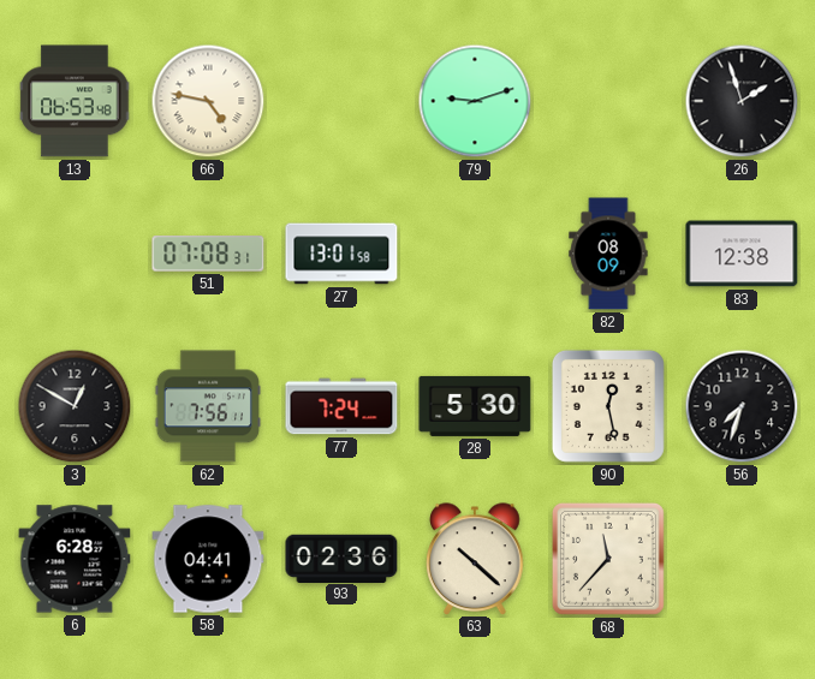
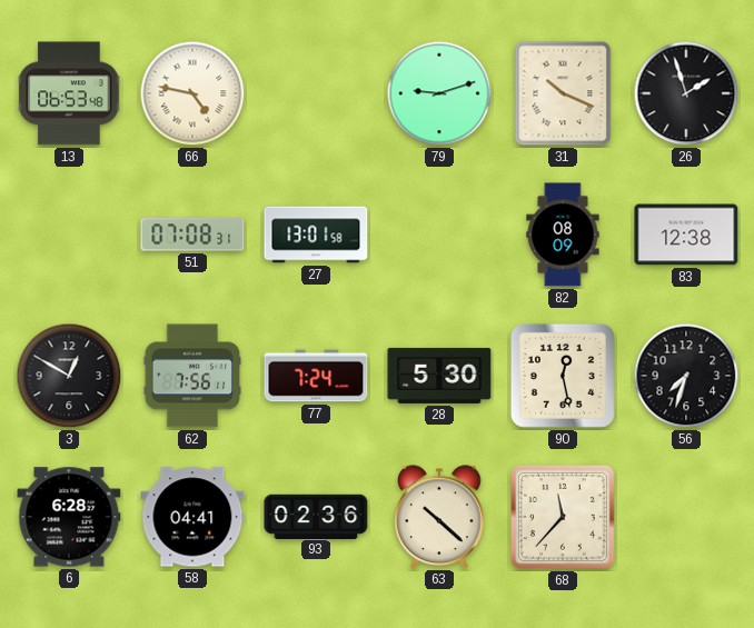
31: none -> 10:19 (563, 93)
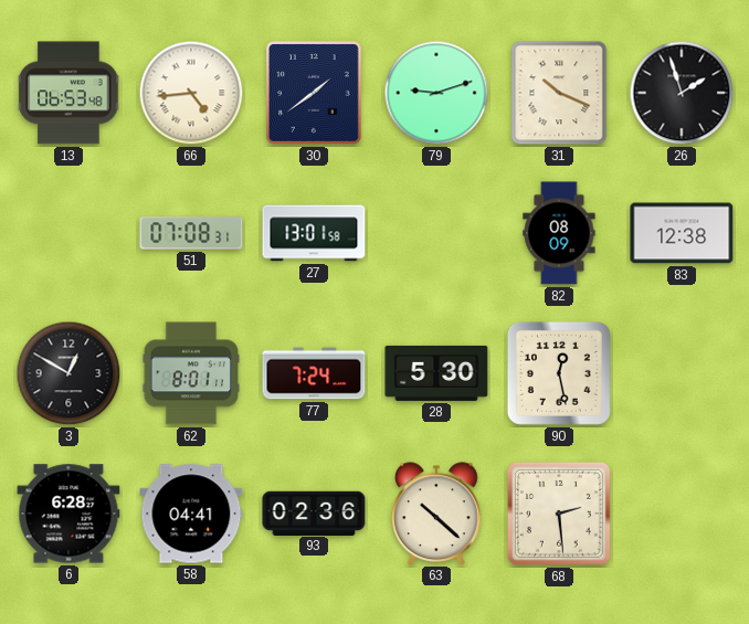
66: 4:47 -> 4:44 (191, 93)
30: none -> 1:39 (314, 93)
62: 7:56 -> 8:01 (190, 373)
56: 7:33 -> none (686, 376)
68: 11:37 -> 2:29 (559, 514)
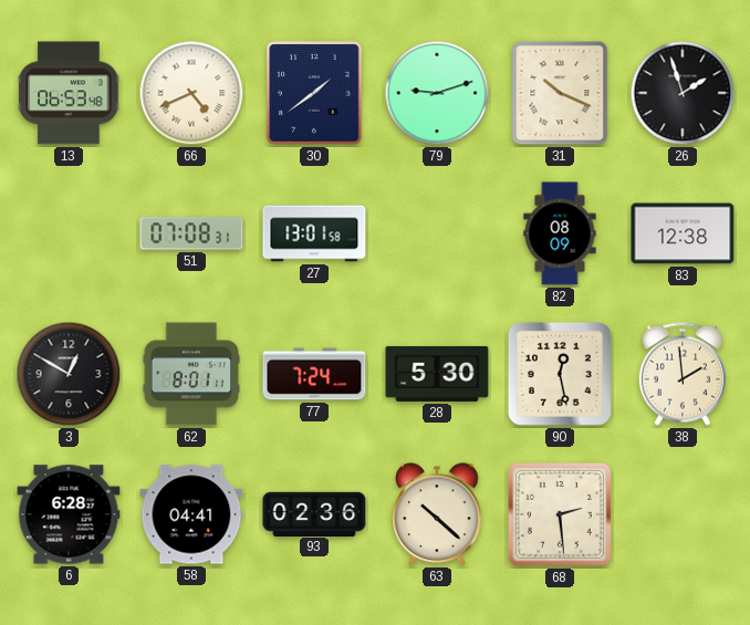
66: 4:44 -> 4:41 (191, 93)
38: none -> 1:59 (683, 374)
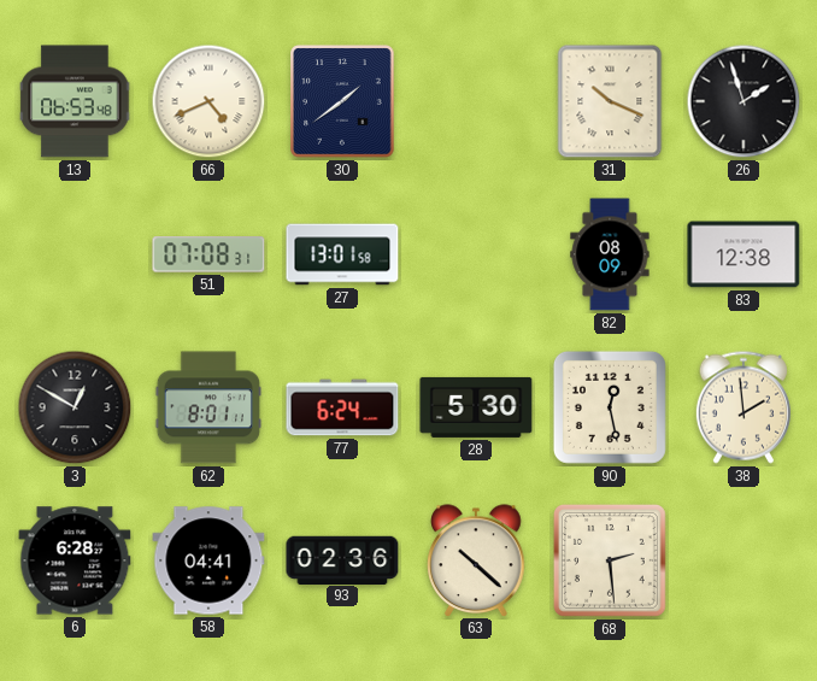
79: 9:12 -> none (437, 93)
77: 7:24 -> 6:24 (342, 407)
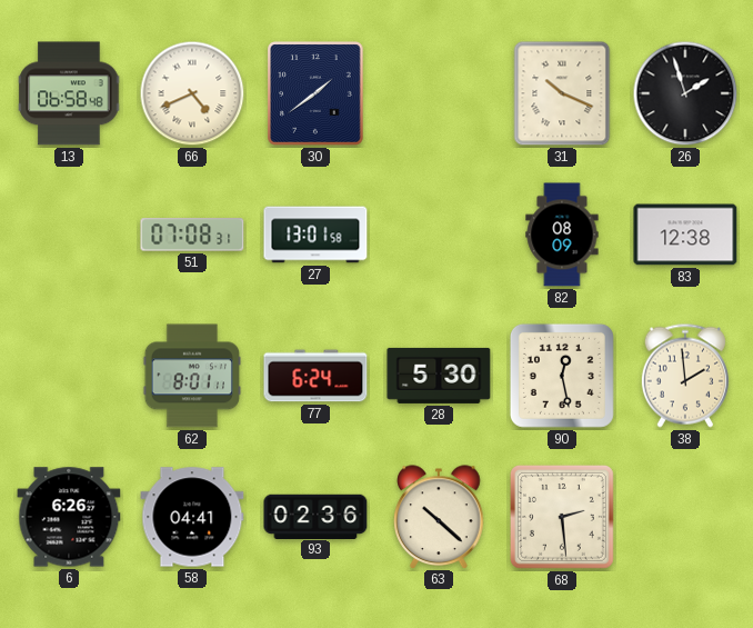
13: 06:53 -> 06:58 (69, 93)
3: 12:50 -> none (75, 407)
6: 6:28 -> 6:26 (69, 517)
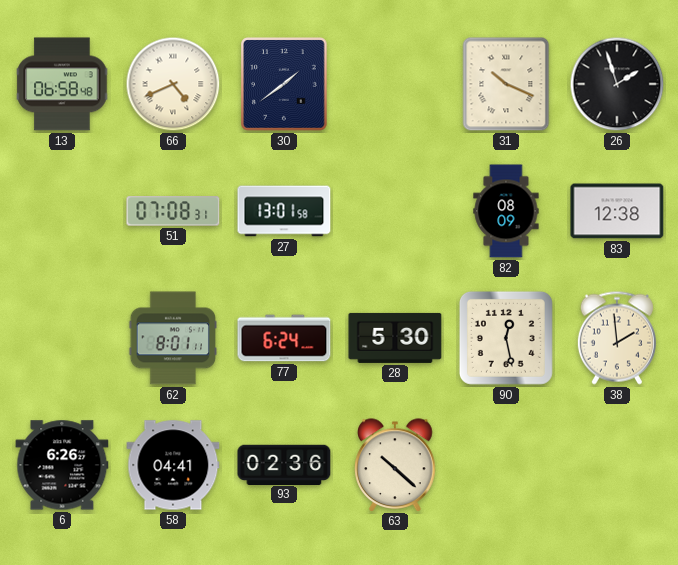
68: 2:29 -> none (562, 517)
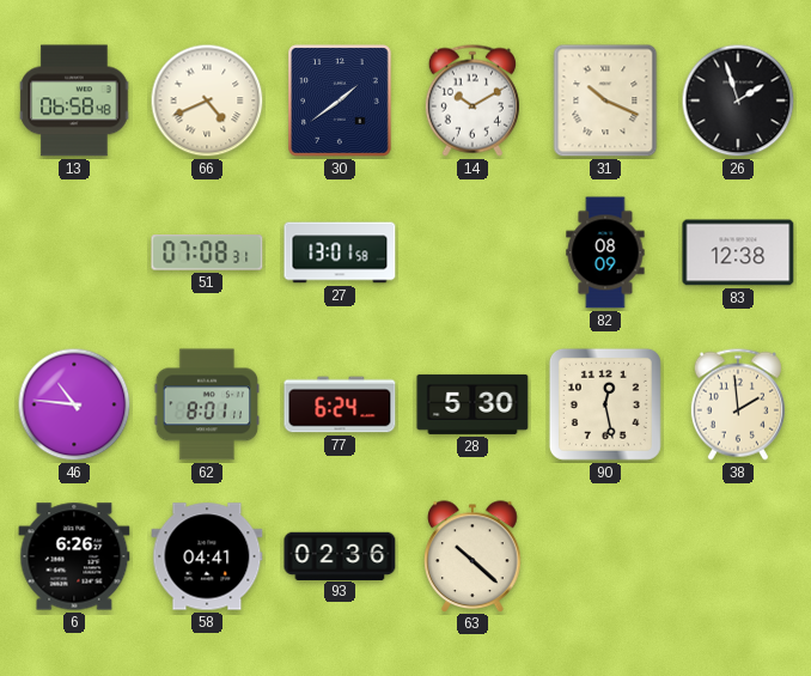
14: none -> 10:10 (472, 101)
46: none -> 10:46 (74, 404)
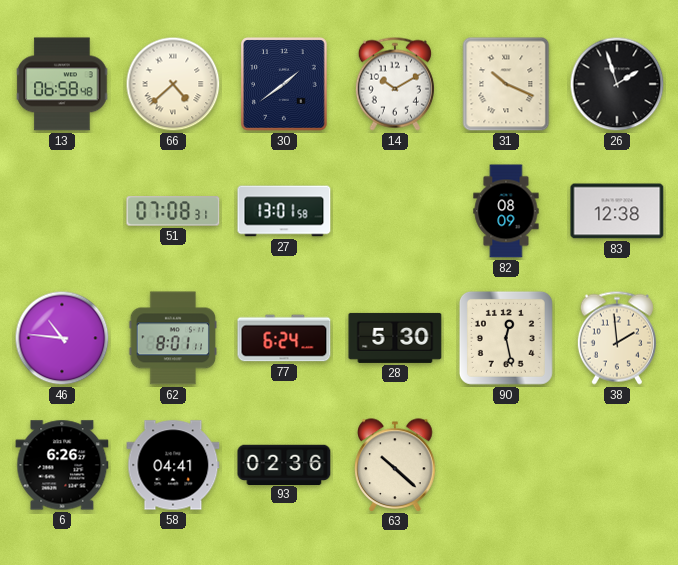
66: 4:41 -> 4:38 (173, 84)
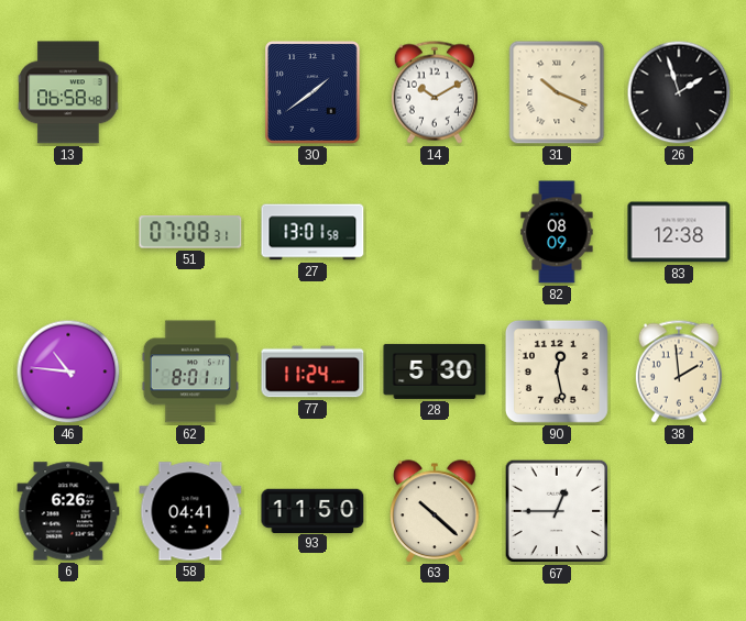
66: 4:38 -> none (173, 84)
77: 6:24 -> 11:24 (312, 372)
93: 02:36 -> 11:50 (312, 510)
67: none -> 12:45 (557, 511)
